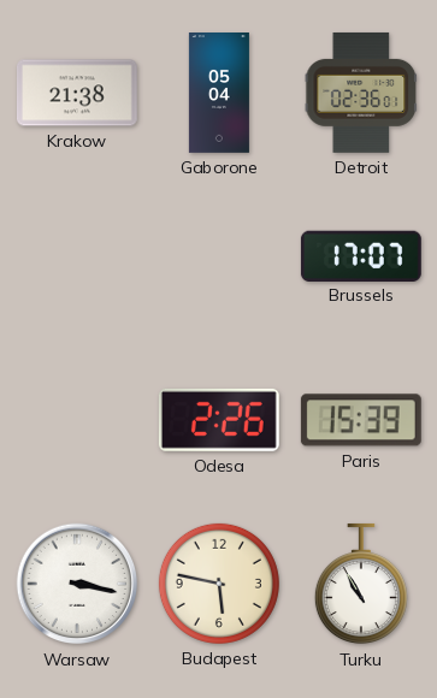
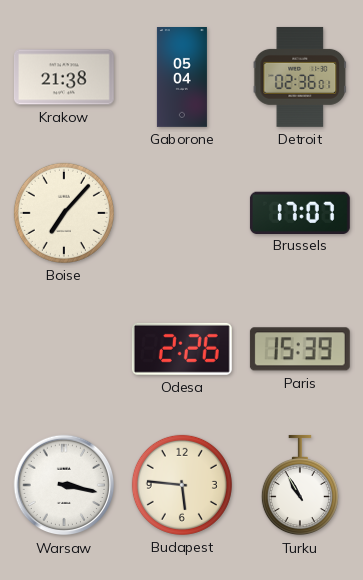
Boise: none -> 7:07 (64, 213)
Budapest: 5:47 -> 5:46 (182, 485)
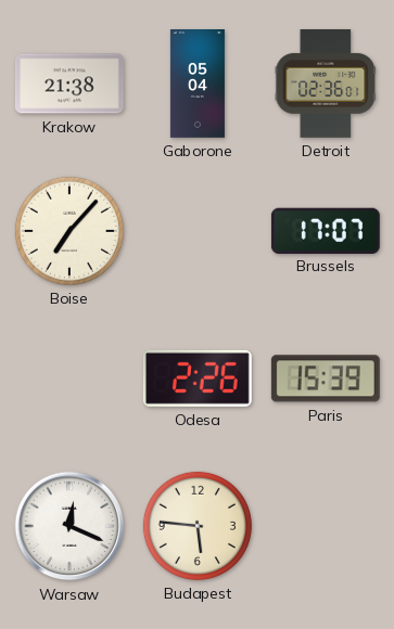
Warsaw: 3:17 -> 12:19 (69, 526)
Turku: 10:55 -> none (300, 485)
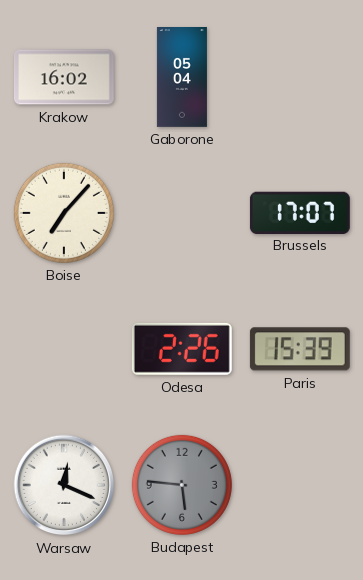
Krakow: 21:38 -> 16:02 (64, 77)
Detroit: 02:36 -> none (326, 84)
Budapest dial: cream -> grey (182, 485)
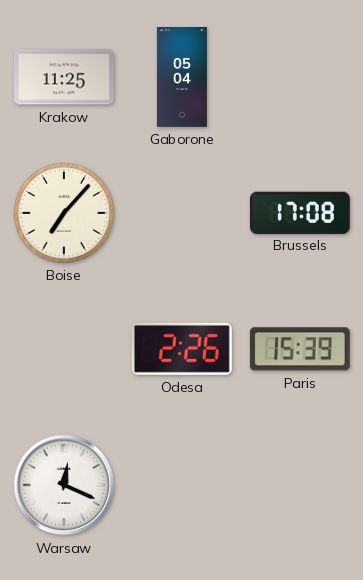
Krakow: 16:02 -> 11:25 (64, 77)
Brussels: 17:07 -> 17:08 (300, 212)
Budapest: 5:46 -> none (182, 485)
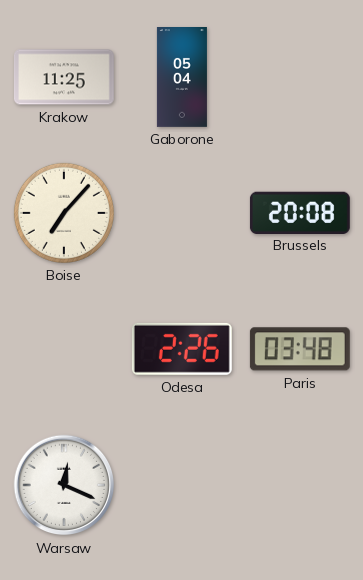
Brussels: 17:08 -> 20:08 (300, 212)
Paris: 15:39 -> 03:48 (300, 349)
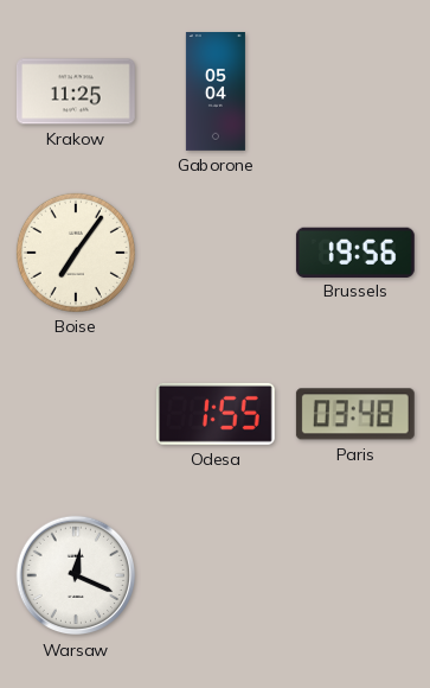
Boise: 7:07 -> 7:06 (76, 253)
Brussels: 20:08 -> 19:56 (355, 251)
Odesa: 2:26 -> 1:55 (216, 414)
